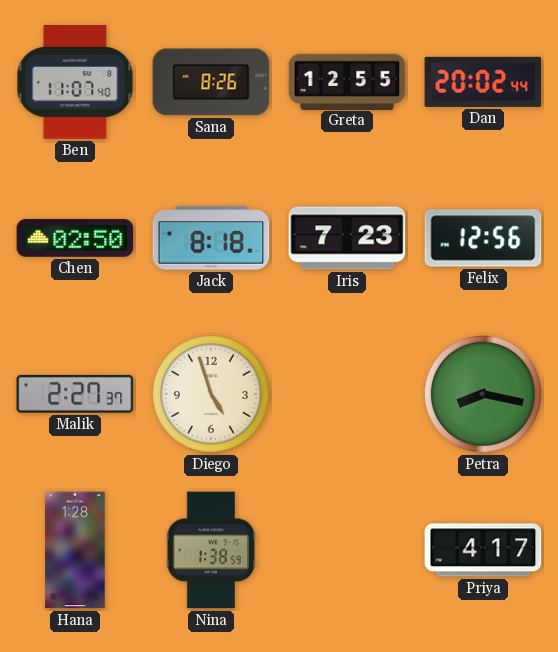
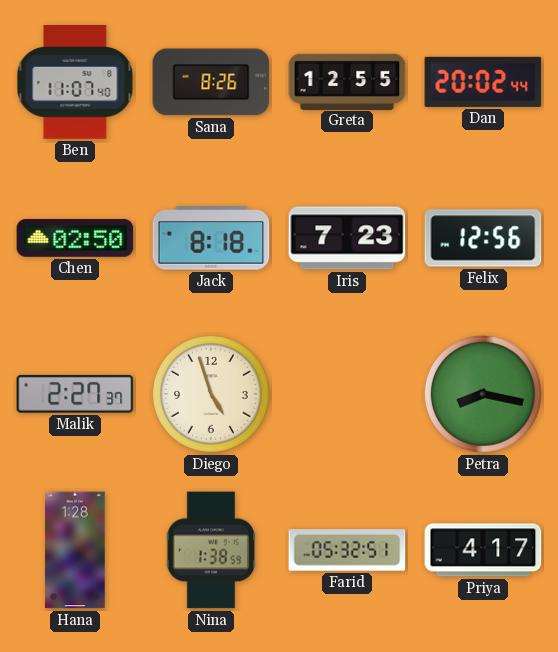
Farid: none -> 05:32 (347, 550)
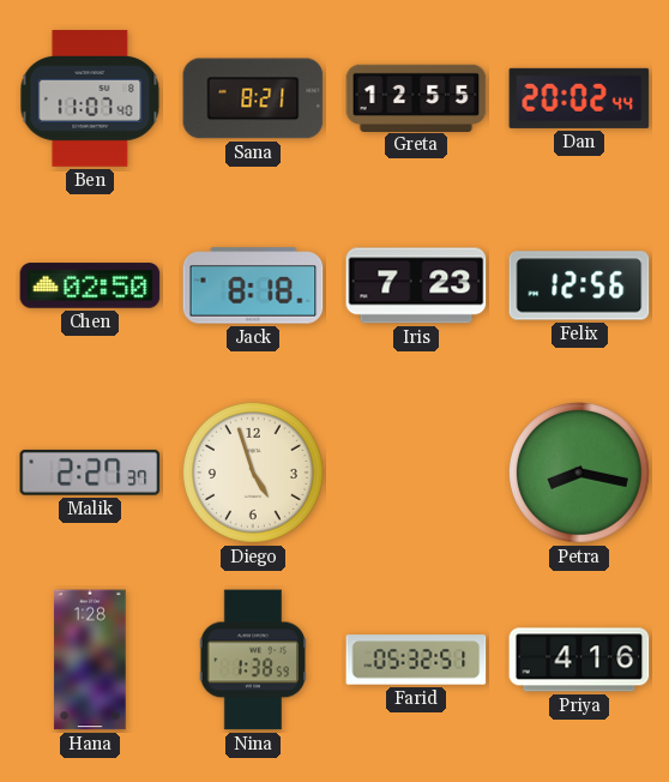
Sana: 8:26 -> 8:21 (253, 98)
Priya: 4:17 -> 4:16 (579, 660)
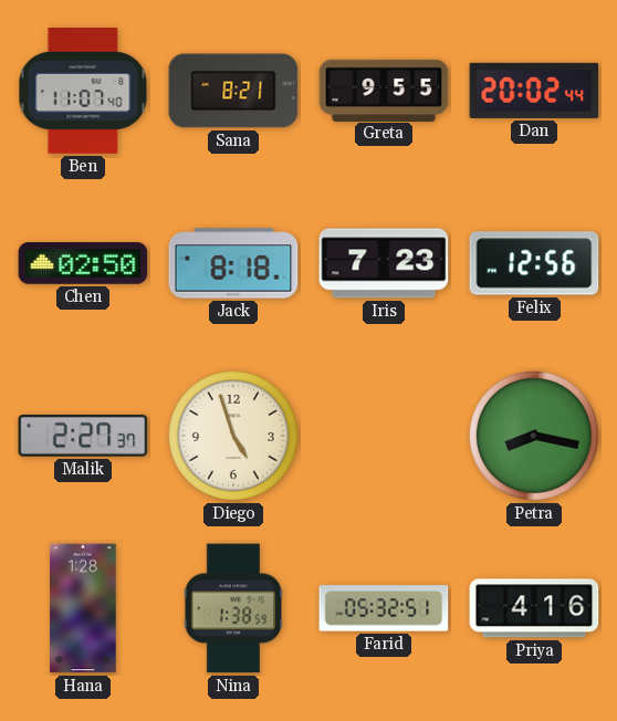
Greta: 12:55 -> 9:55 (384, 90)
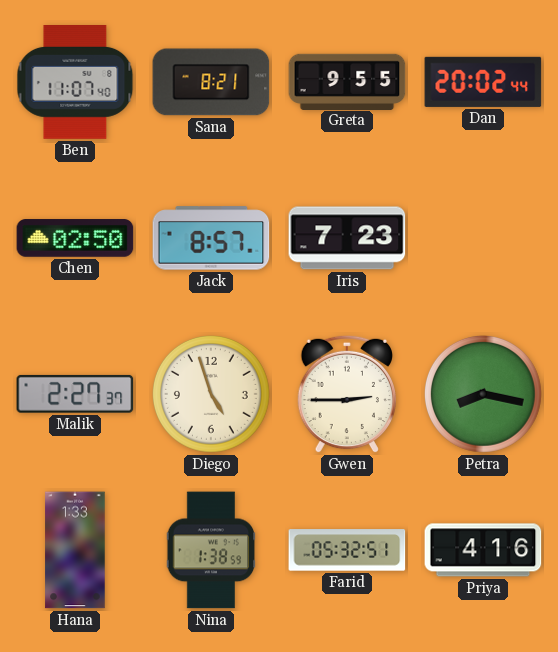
Jack: 8:18 -> 8:57 (211, 238)
Felix: 12:56 -> none (534, 263)
Gwen: none -> 2:45 (346, 394)
Hana: 1:28 -> 1:33 (75, 550)
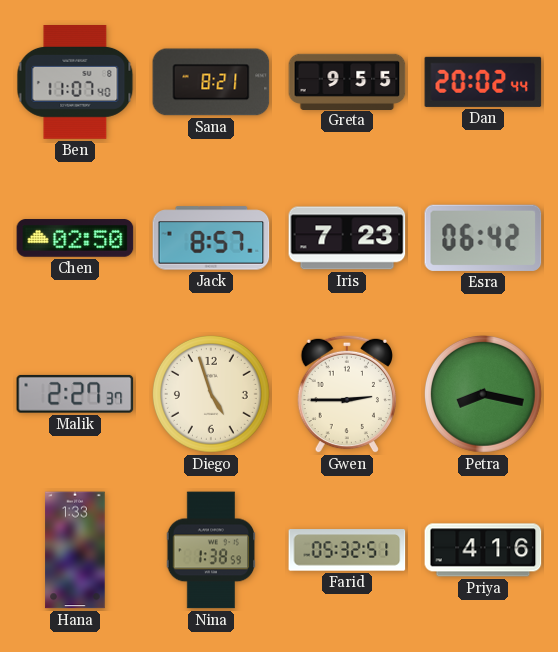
Esra: none -> 06:42 (483, 238)
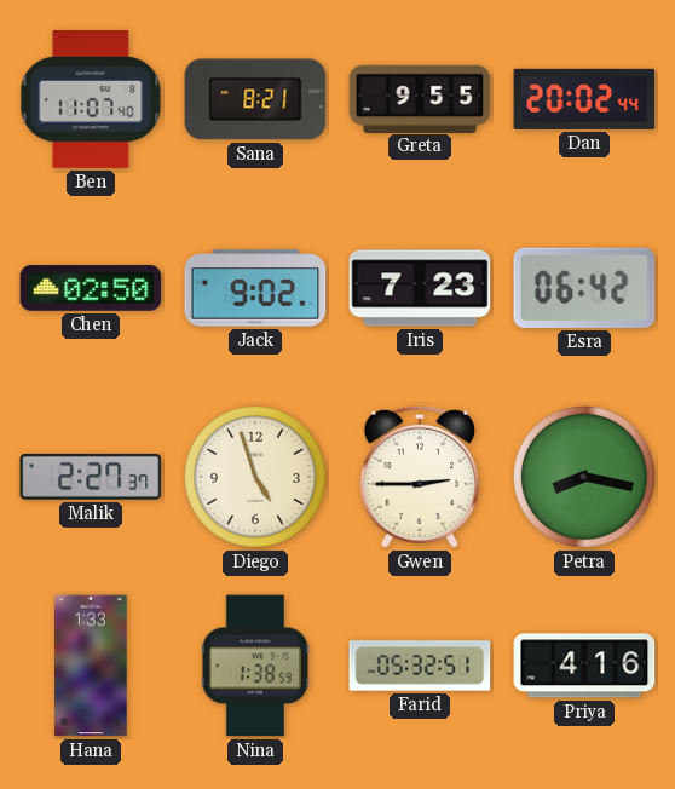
Jack: 8:57 -> 9:02 (255, 288)
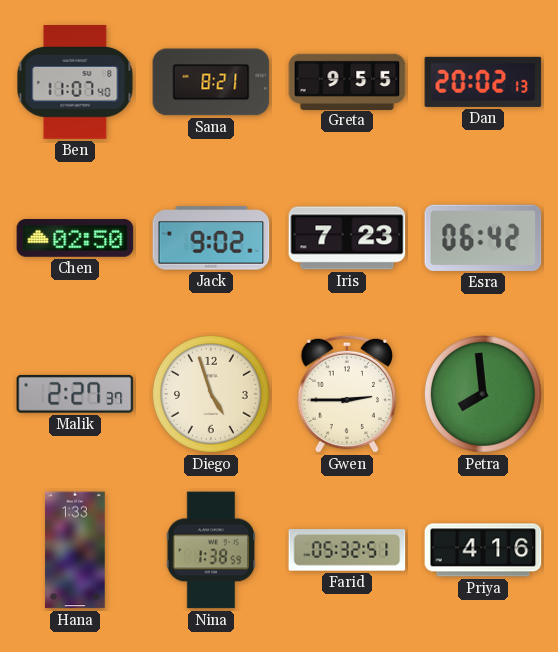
Dan: 20:02:44 -> 20:02:13 (483, 82)
Petra: 8:17 -> 7:59 (483, 395)
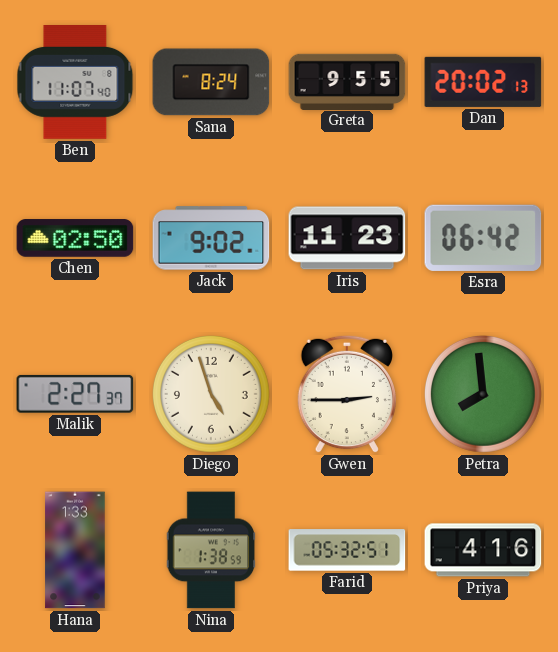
Sana: 8:21 -> 8:24 (211, 82)
Iris: 7:23 -> 11:23 (347, 238)
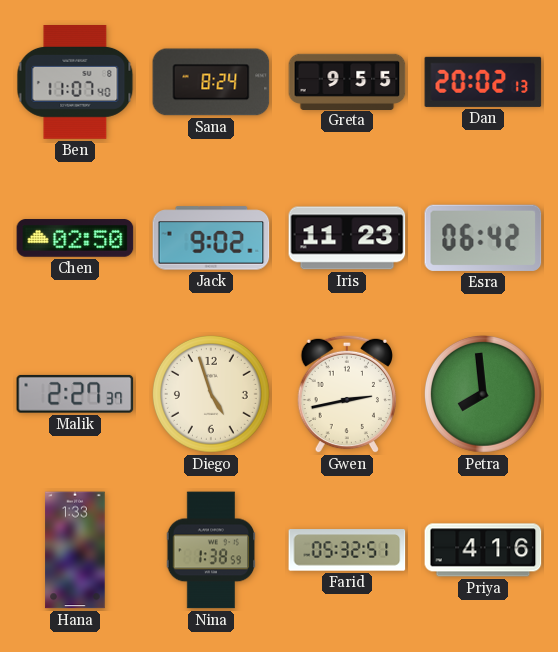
Gwen: 2:45 -> 2:43 (346, 394)
